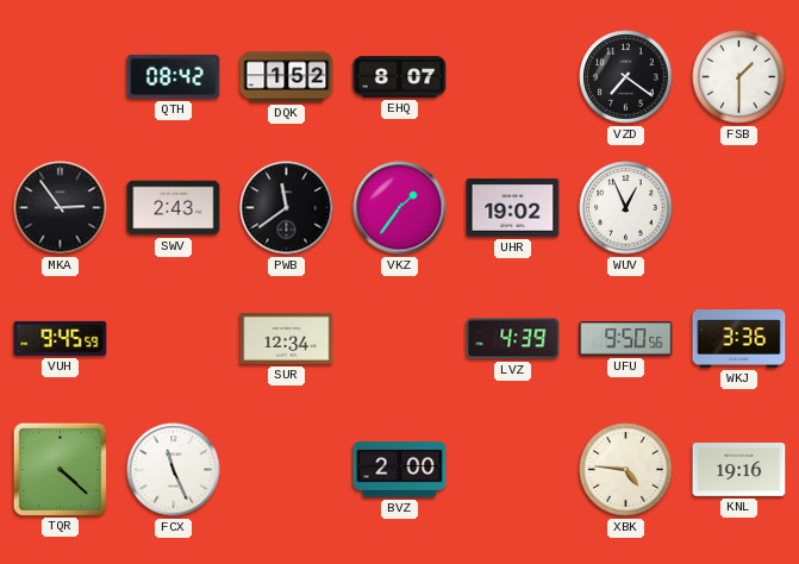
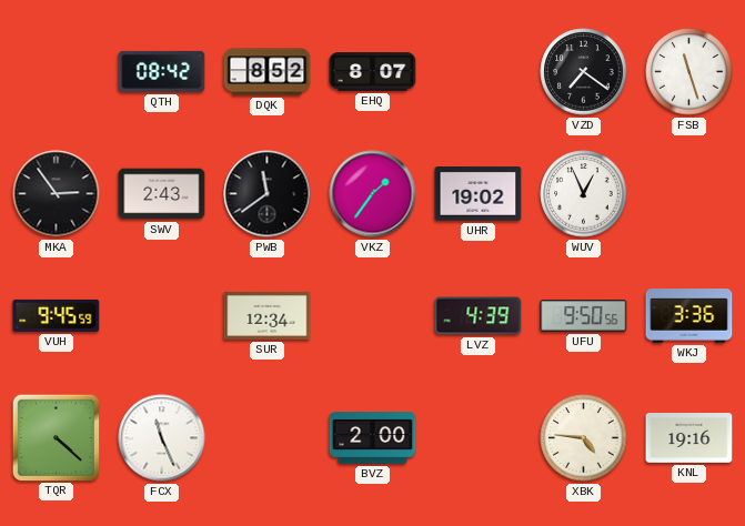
DQK: 1:52 -> 8:52 (268, 72)
FSB: 1:30 -> 11:27 (689, 72)
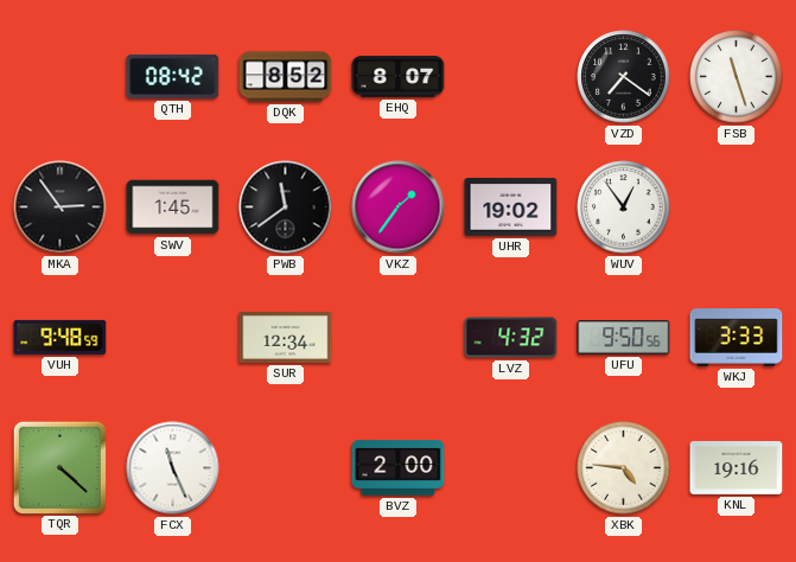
SWV: 2:43 -> 1:45 (173, 207)
WUV: 12:56 -> 12:54 (624, 207)
VUH: 9:45 -> 9:48 (61, 337)
LVZ: 4:39 -> 4:32 (511, 338)
WKJ: 3:36 -> 3:33 (737, 338)
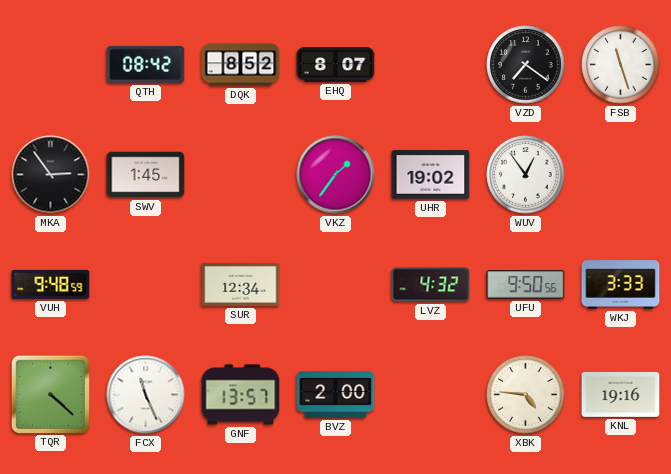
PWB: 11:39 -> none (286, 207)
GNF: none -> 13:57 (241, 395)
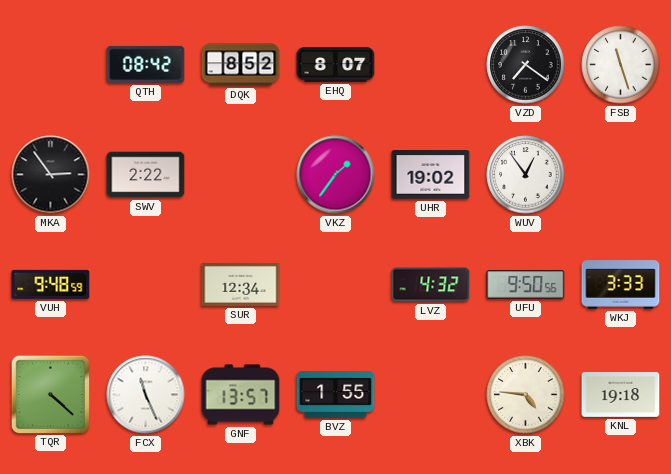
SWV: 1:45 -> 2:22 (146, 175)
BVZ: 2:00 -> 1:55 (336, 395)
KNL: 19:16 -> 19:18 (621, 395)
